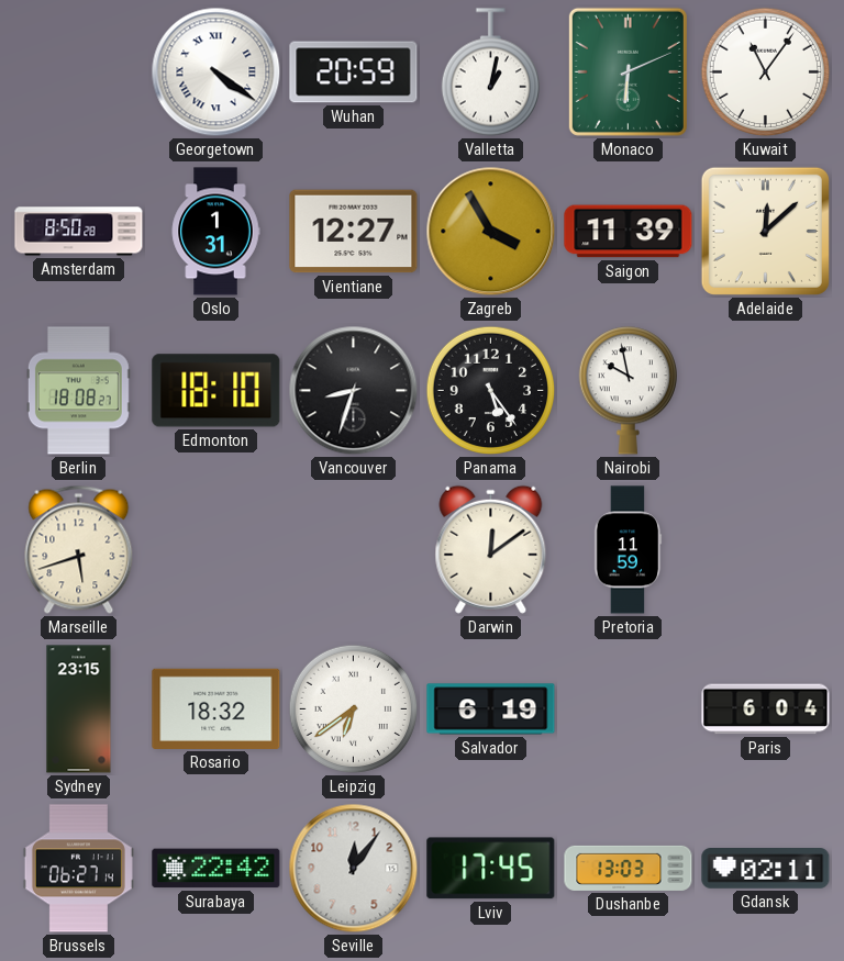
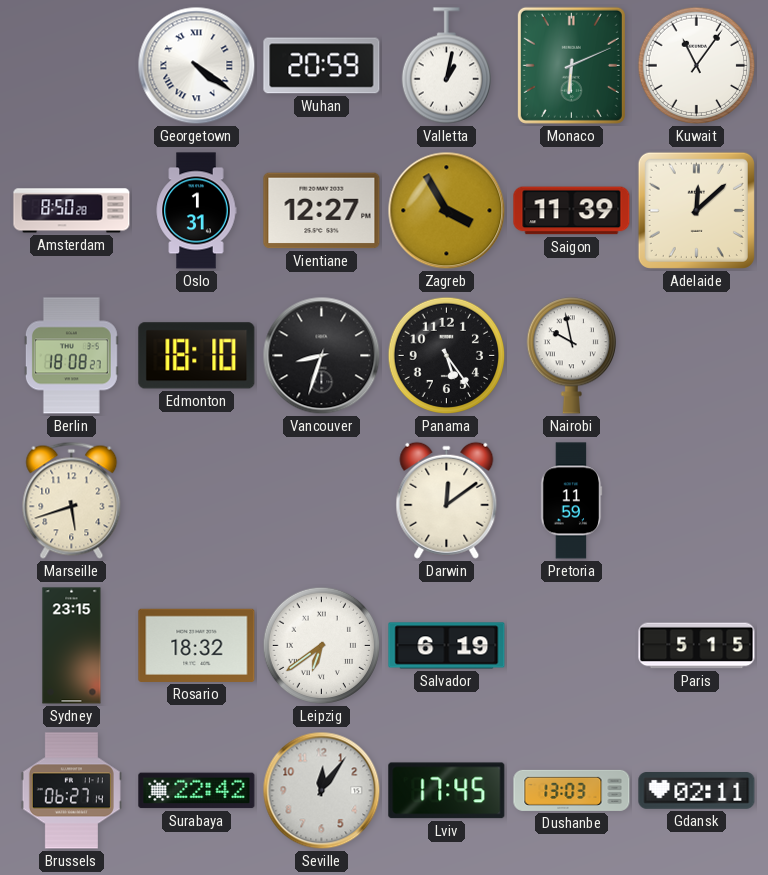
Paris: 6:04 -> 5:15 (697, 646)
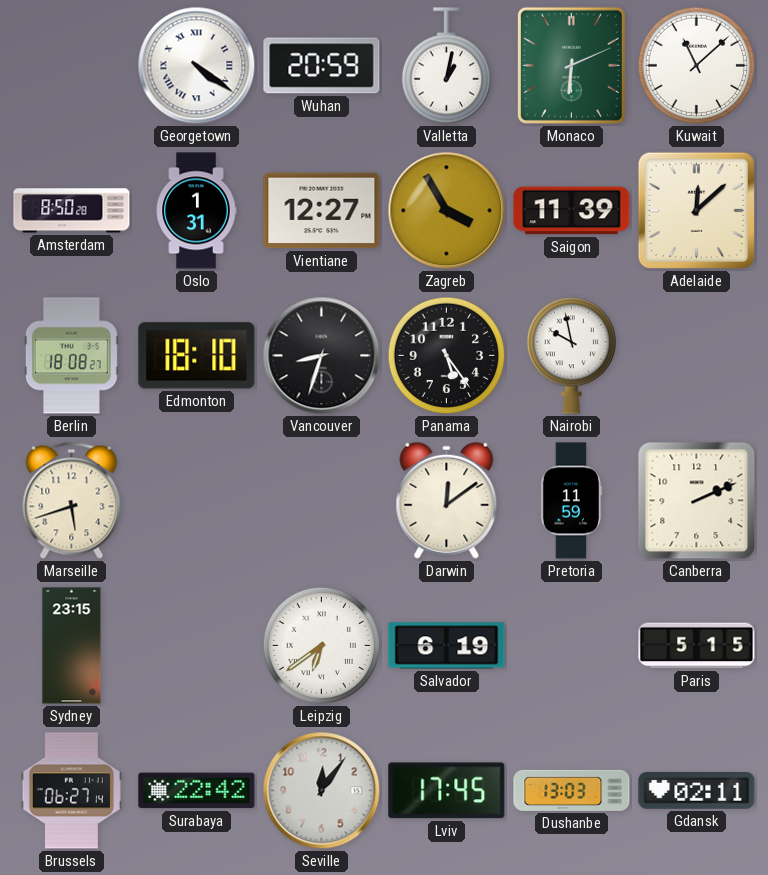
Kuwait: 11:06 -> 11:08 (697, 66)
Canberra: none -> 2:11 (697, 501)
Rosario: 18:32 -> none (197, 645)
